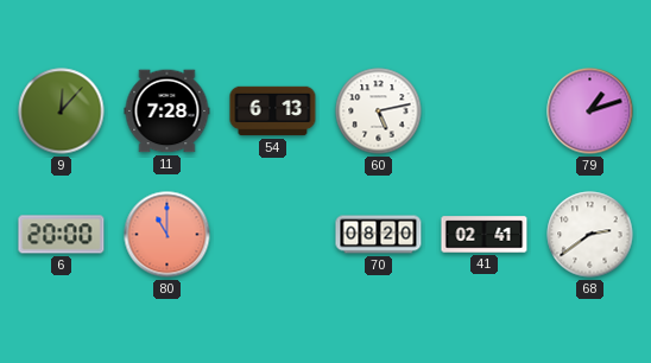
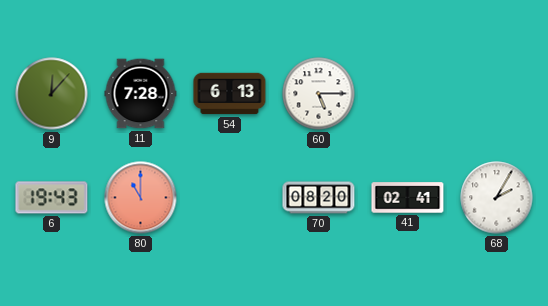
60: 5:13 -> 5:15 (319, 94)
79: 1:12 -> none (590, 112)
6: 20:00 -> 19:43 (52, 198)
68: 2:39 -> 2:05 (497, 198)
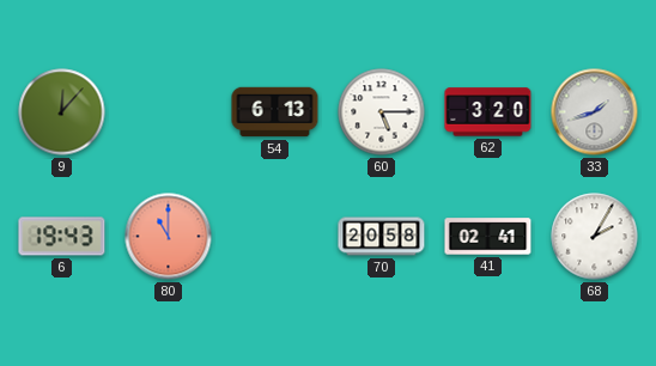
11: 7:28 -> none (141, 94)
62: none -> 3:20 (488, 112)
33: none -> 1:42 (595, 112)
70: 08:20 -> 20:58 (382, 237)
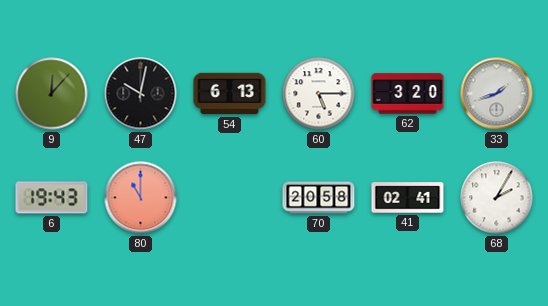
47: none -> 10:02 (141, 94)
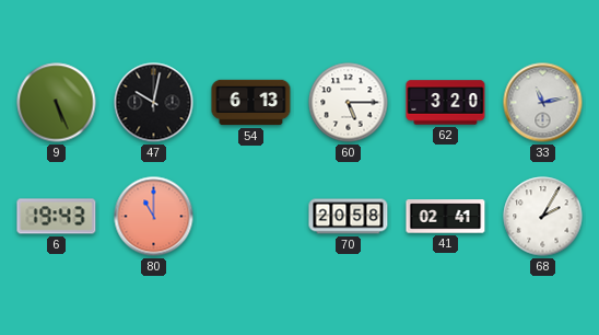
9: 12:07 -> 5:26 (57, 103)
33: 1:42 -> 11:13 (543, 103)
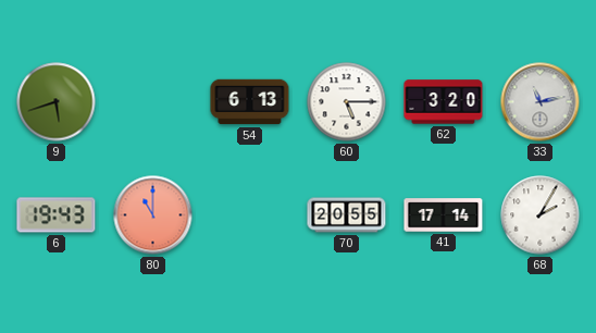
9: 5:26 -> 5:42 (57, 102)
47: 10:02 -> none (154, 103)
70: 20:58 -> 20:55 (347, 215)
41: 02:41 -> 17:14 (444, 215)
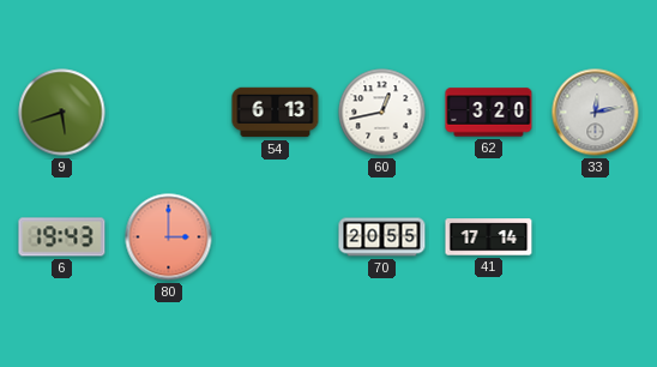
60: 5:15 -> 12:43 (382, 113)
33: 11:13 -> 12:13 (596, 113)
80: 11:00 -> 3:00 (169, 237)
68: 2:05 -> none (541, 215)
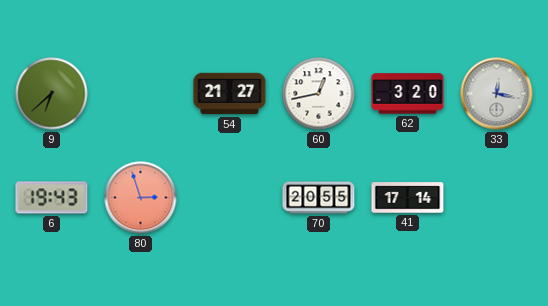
9: 5:42 -> 6:38 (52, 94)
54: 6:13 -> 21:27 (230, 94)
33: 12:13 -> 12:17 (497, 94)
80: 3:00 -> 2:57 (141, 198)
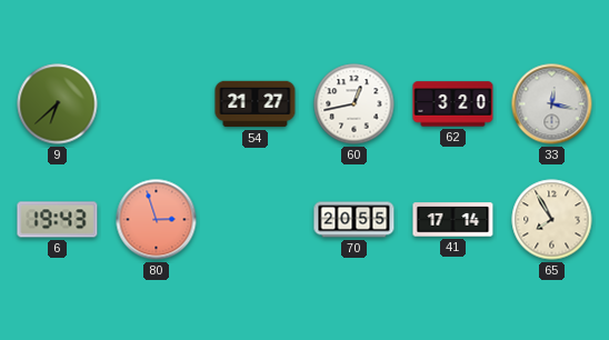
65: none -> 7:55 (552, 220)
